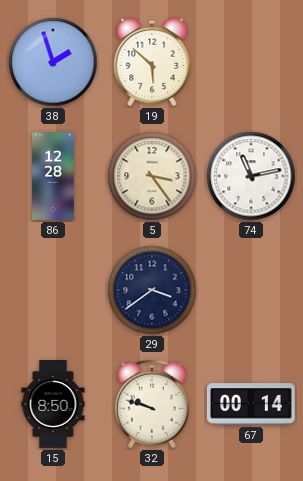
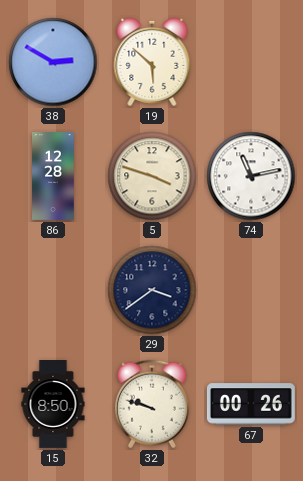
38: 1:57 -> 2:50 (53, 62)
5: 3:24 -> 3:48 (152, 176)
67: 00:14 -> 00:26 (251, 404)
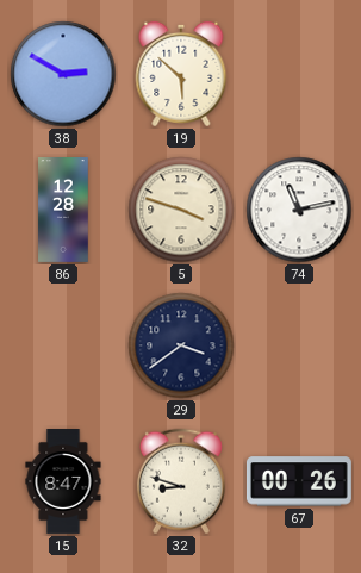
15: 8:50 -> 8:47 (63, 482)
32: 9:48 -> 8:48 (181, 481)
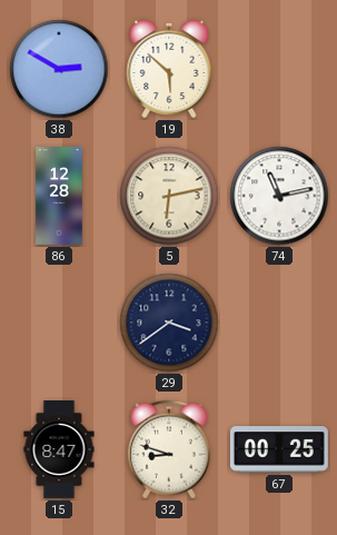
5: 3:48 -> 6:13 (169, 196)
67: 00:26 -> 00:25 (279, 449)
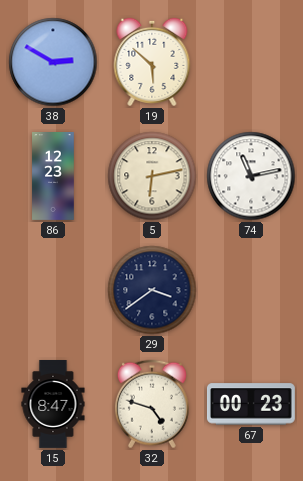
86: 12:28 -> 12:23 (53, 177)
32: 8:48 -> 4:48 (152, 404)
67: 00:25 -> 00:23 (251, 404)
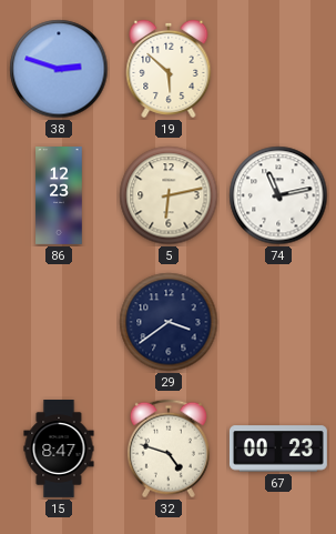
38: 2:50 -> 2:48 (59, 69)
